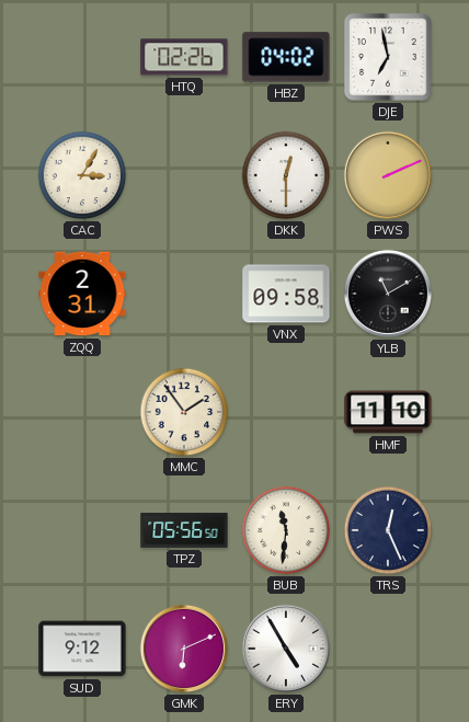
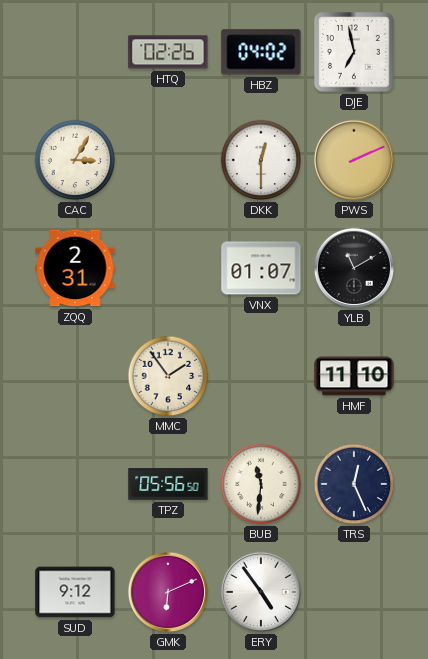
VNX: 09:58 -> 01:07 (261, 268)
ERY: 4:55 -> 4:54 (261, 592)
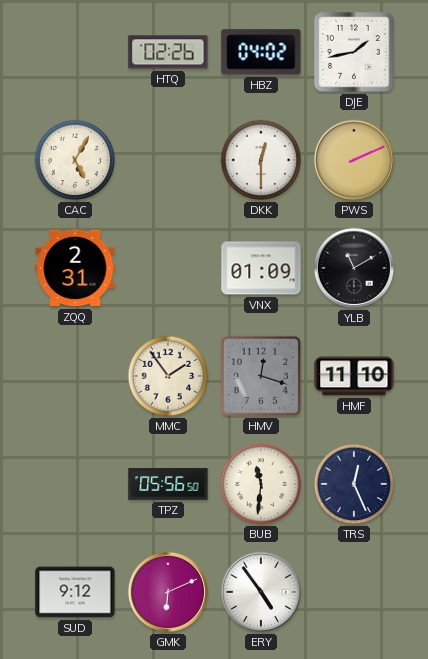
DJE: 6:58 -> 1:43 (354, 52)
CAC: 3:05 -> 5:05 (75, 160)
VNX: 01:07 -> 01:09 (261, 268)
HMV: none -> 12:18 (261, 376)
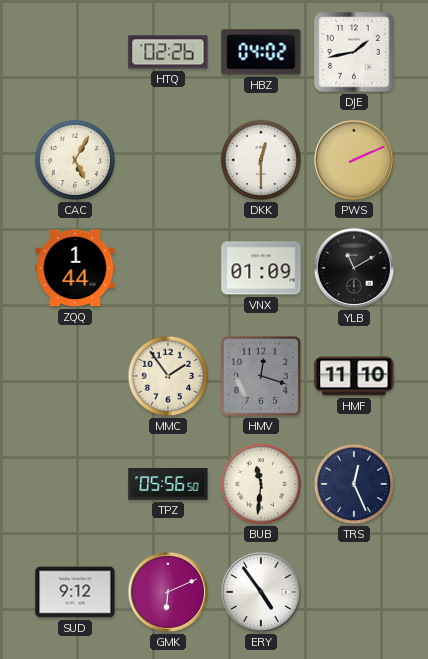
ZQQ: 2:31 -> 1:44 (75, 268)
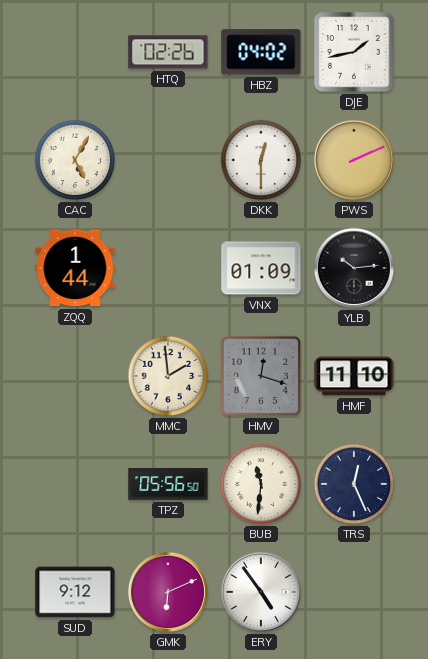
YLB: 11:10 -> 10:14 (354, 268)
MMC: 1:54 -> 1:59 (168, 376)
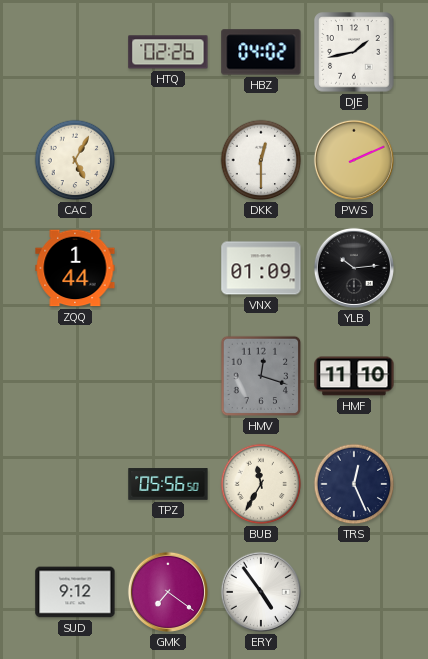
MMC: 1:59 -> none (168, 376)
BUB: 11:31 -> 11:35 (261, 484)
GMK: 6:11 -> 7:21 (168, 592)
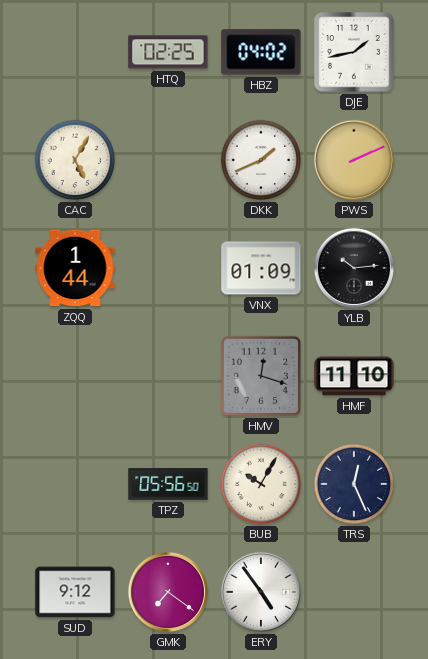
HTQ: 02:26 -> 02:25 (168, 52)
DKK: 12:30 -> 1:41 (261, 160)
BUB: 11:35 -> 10:05 (261, 484)
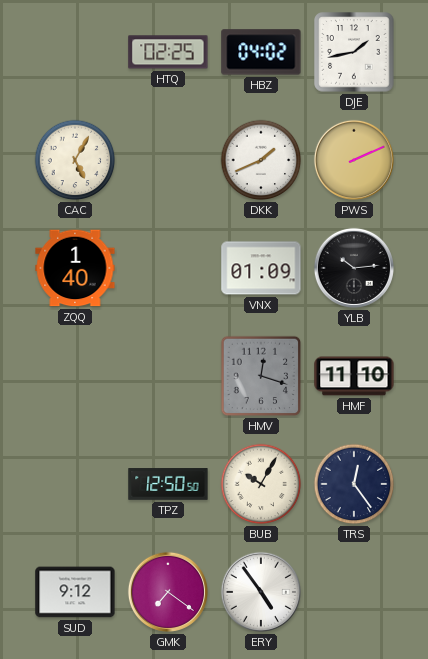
ZQQ: 1:44 -> 1:40 (75, 268)
TPZ: 05:56 -> 12:50 (168, 484)
TRS: 12:26 -> 12:24 (354, 484)
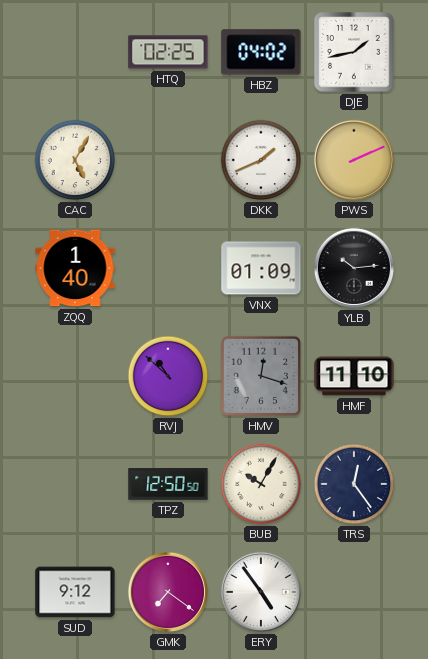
RVJ: none -> 10:52 (168, 376)
